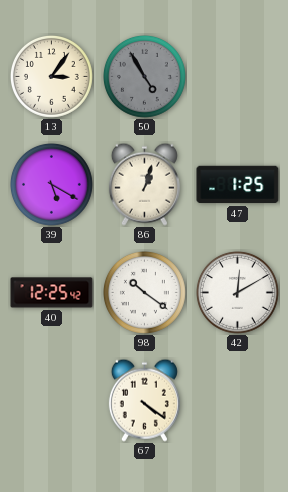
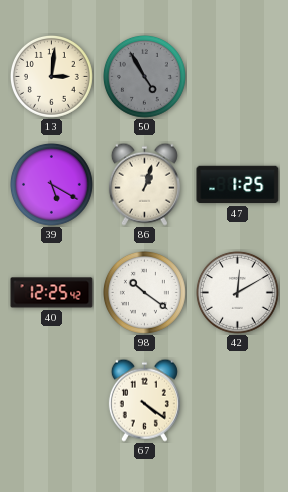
13: 3:06 -> 3:01 (51, 76)
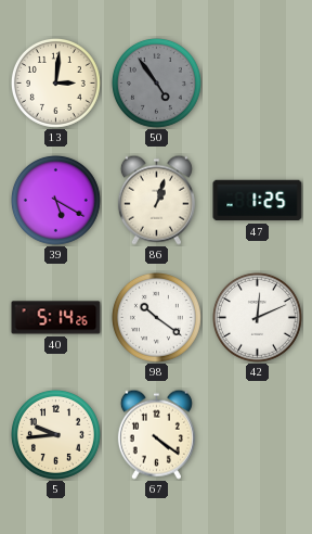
50: 4:55 -> 4:54 (156, 82)
40: 12:25 -> 5:14 (56, 318)
42: 12:10 -> 12:11 (257, 317)
5: none -> 9:44 (55, 434)
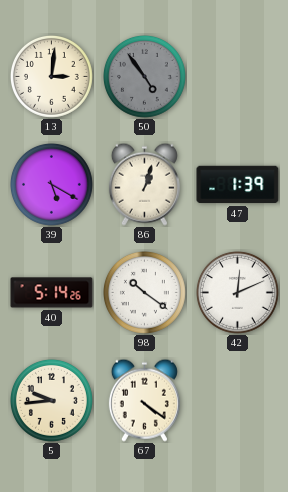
47: 1:25 -> 1:39 (238, 185)
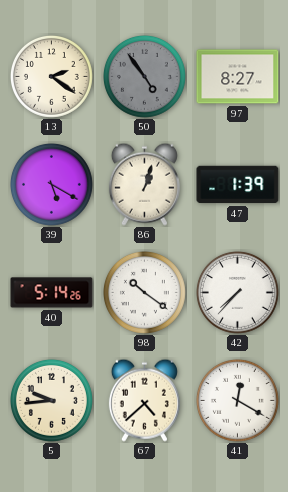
13: 3:01 -> 2:21 (51, 76)
97: none -> 8:27 (238, 77)
42: 12:11 -> 7:37 (237, 292)
67: 4:21 -> 4:38 (144, 400)
41: none -> 12:20 (237, 400)
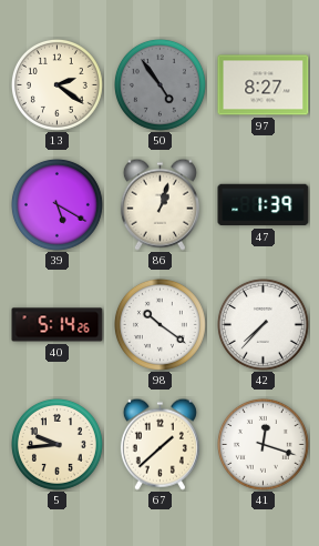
67: 4:38 -> 1:38 (159, 444)
41: 12:20 -> 12:18 (263, 444)
